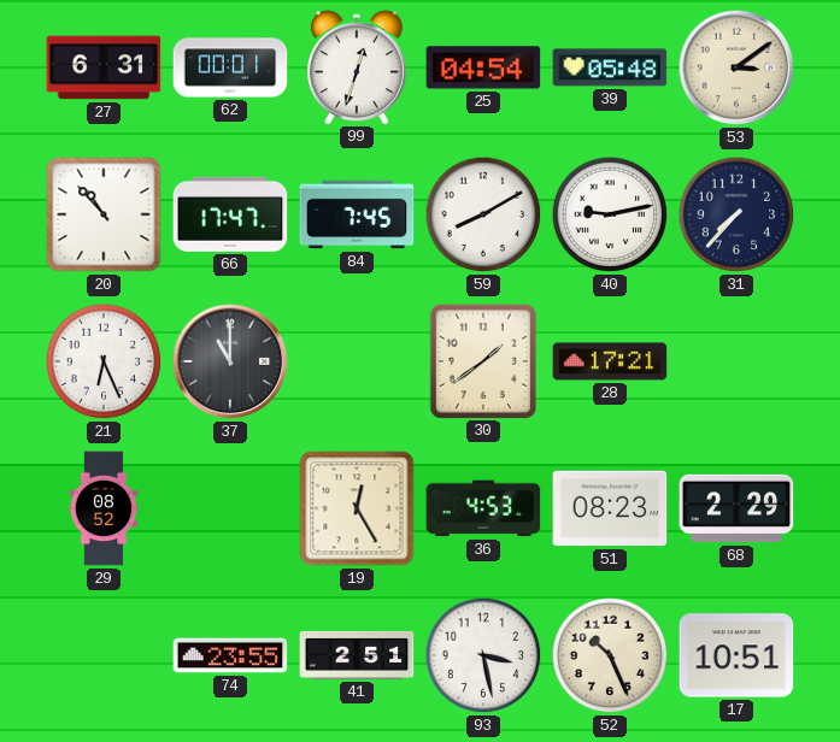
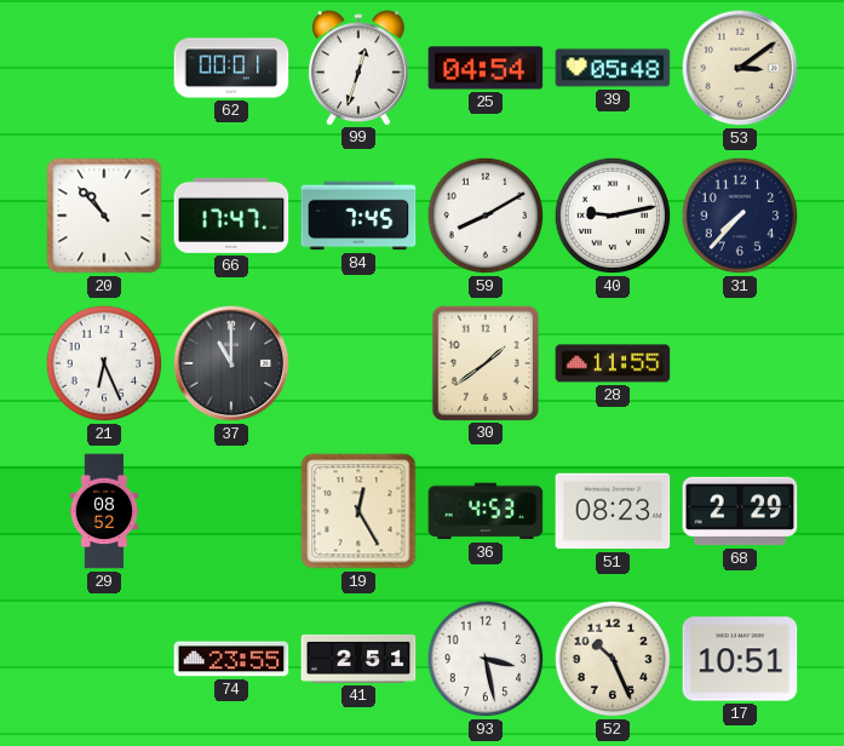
27: 6:31 -> none (104, 67)
28: 17:21 -> 11:55 (613, 363)
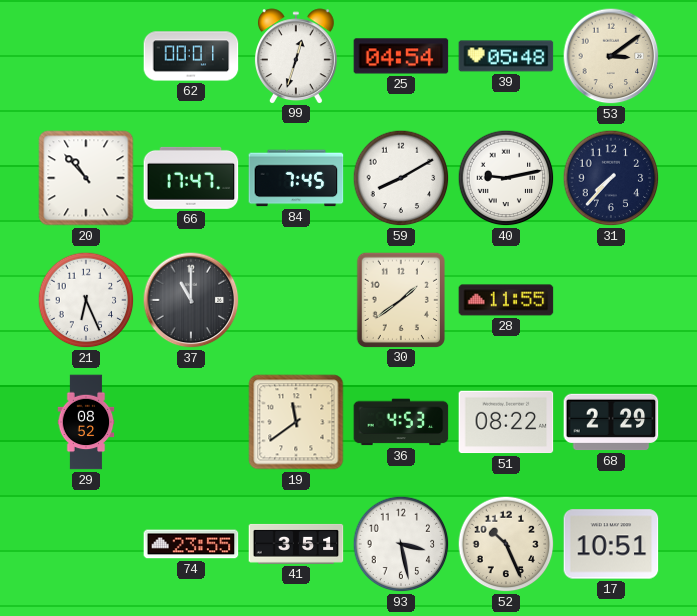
19: 12:25 -> 11:39 (296, 422)
51: 08:23 -> 08:22 (506, 422)
41: 2:51 -> 3:51 (296, 544)
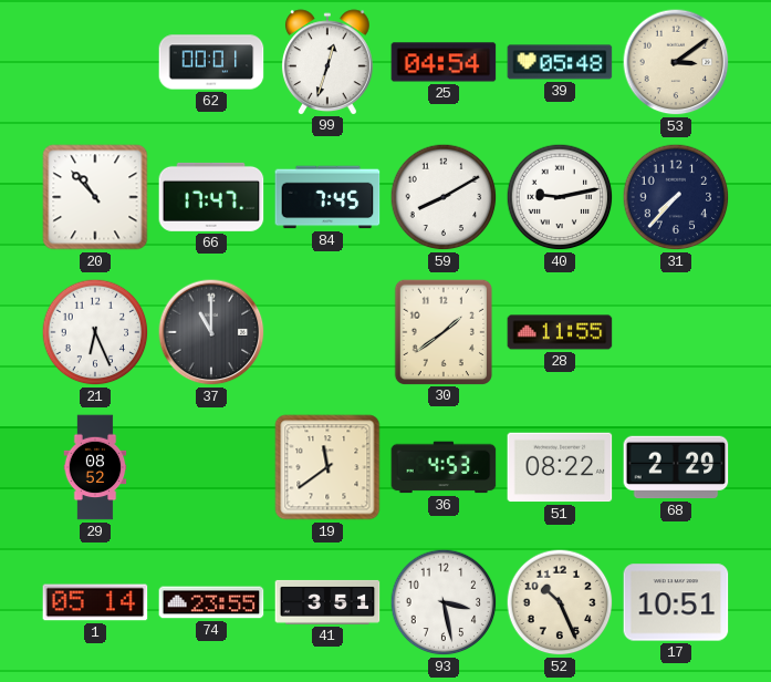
1: none -> 05:14 (95, 602)
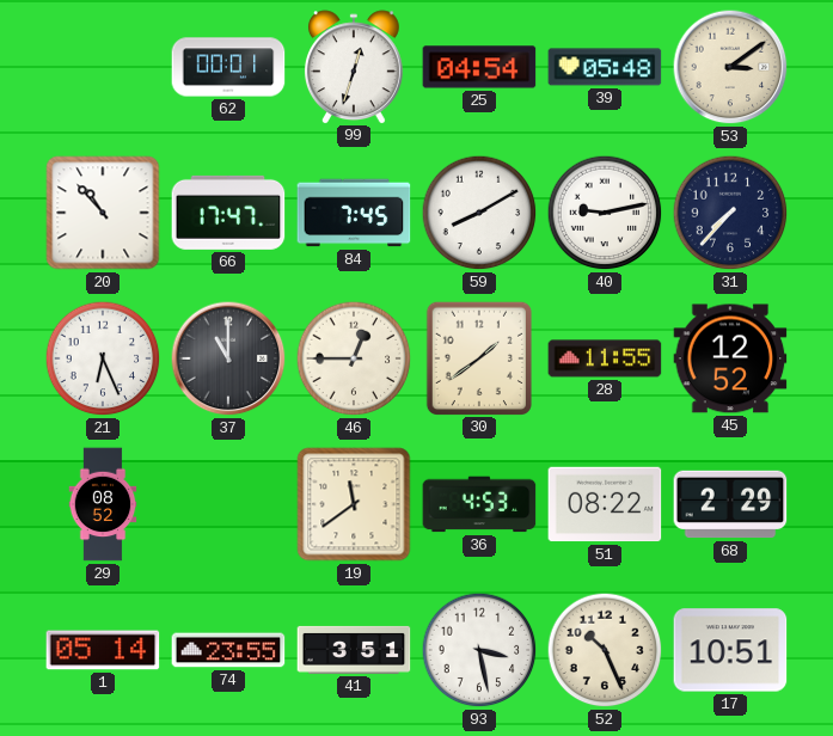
46: none -> 12:45 (354, 358)
45: none -> 12:52 (730, 358)
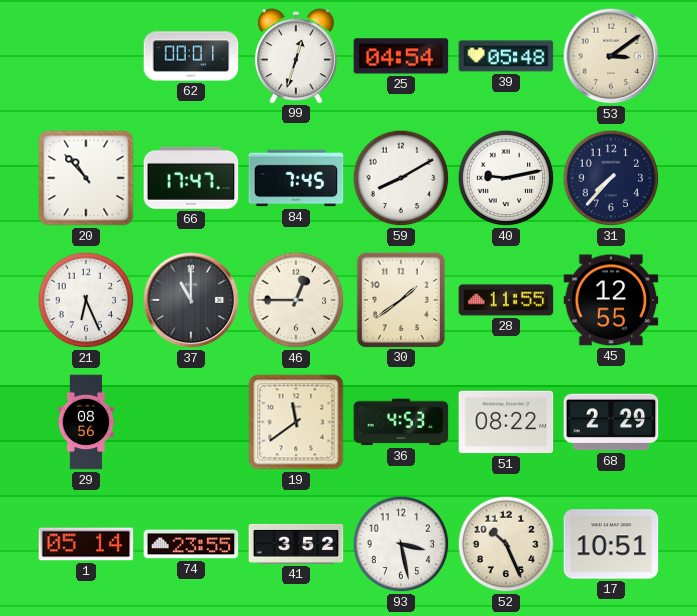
45: 12:52 -> 12:55 (611, 300)
29: 08:52 -> 08:56 (86, 422)
41: 3:51 -> 3:52 (296, 544)
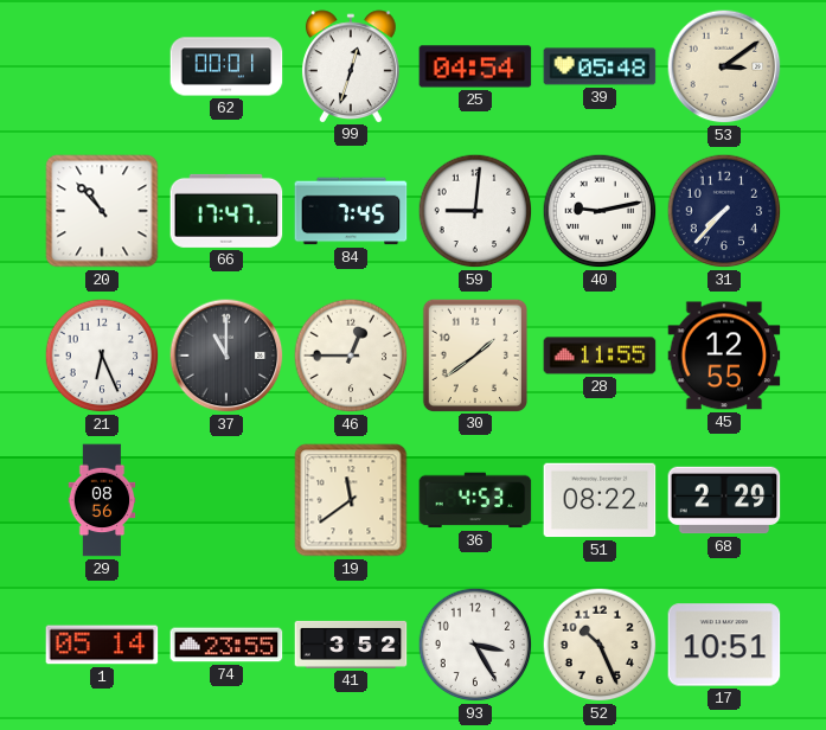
59: 8:10 -> 9:01 (475, 211)
93: 3:28 -> 3:25 (475, 645)
